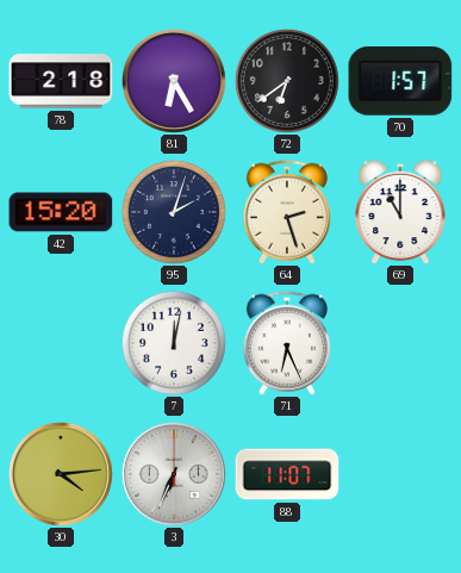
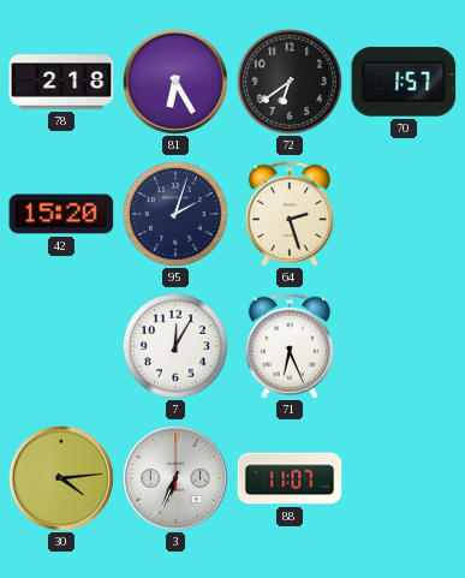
69: 11:00 -> none (400, 212)
7: 12:02 -> 12:05 (175, 346)
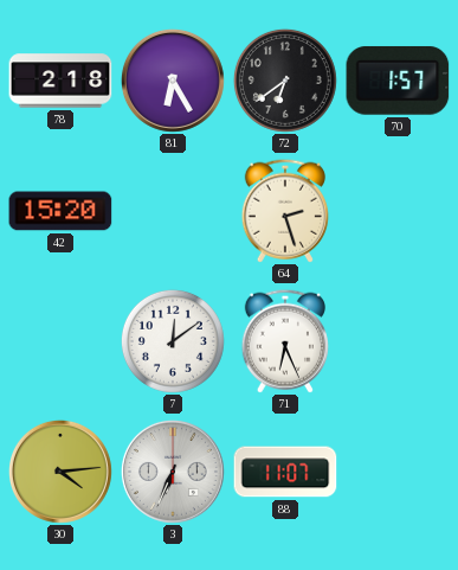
95: 2:03 -> none (175, 214)
7: 12:05 -> 12:09 (173, 341)
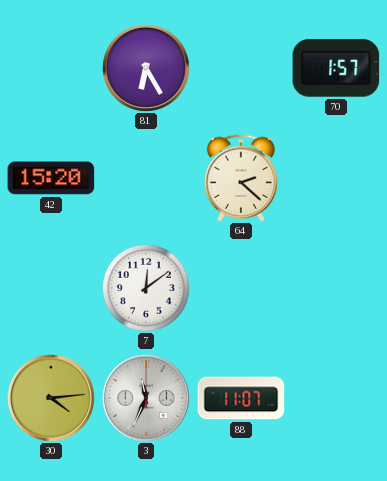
78: 2:18 -> none (60, 81)
72: 6:39 -> none (285, 81)
64: 2:27 -> 2:22 (241, 178)
71: 6:26 -> none (285, 341)
3: 6:34 -> 11:34 (146, 398)
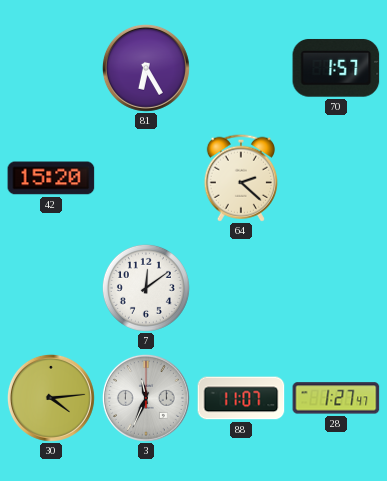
28: none -> 1:27 (336, 398)
